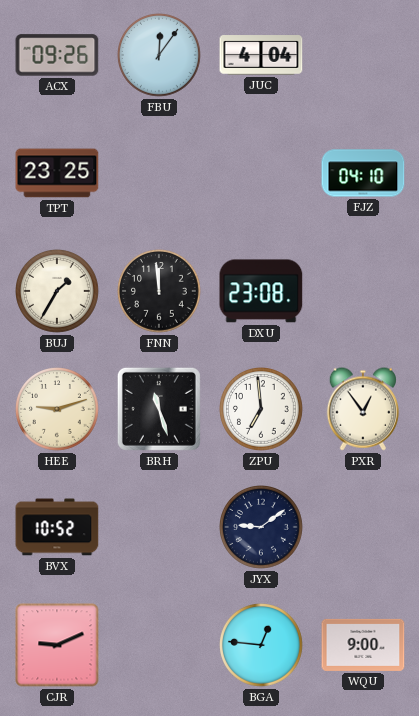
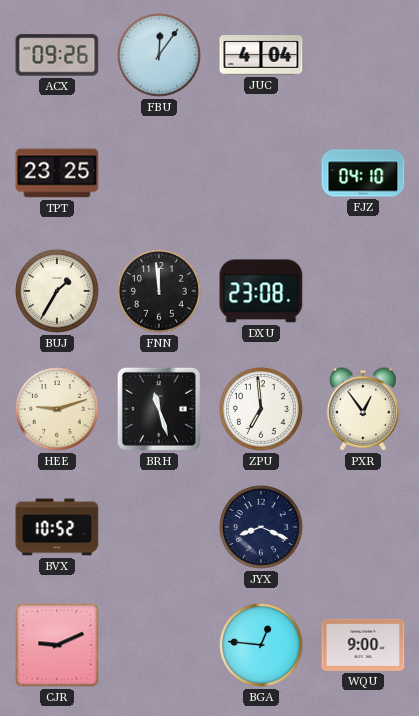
JYX: 9:09 -> 8:19 (262, 528)
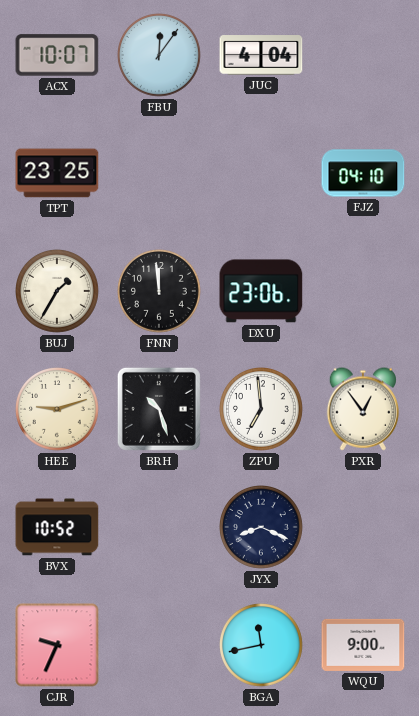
ACX: 09:26 -> 10:07 (57, 55)
DXU: 23:08 -> 23:06 (261, 291)
BRH: 11:27 -> 10:27 (159, 409)
CJR: 9:11 -> 9:34 (57, 645)
BGA: 12:46 -> 11:43 (262, 646)
